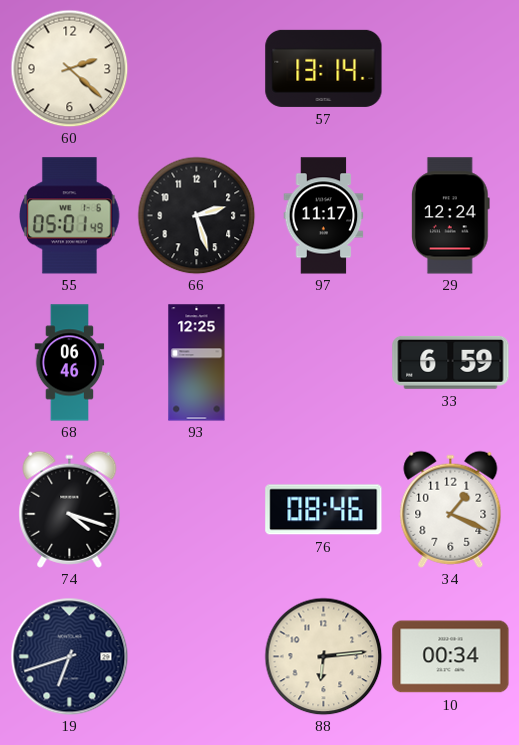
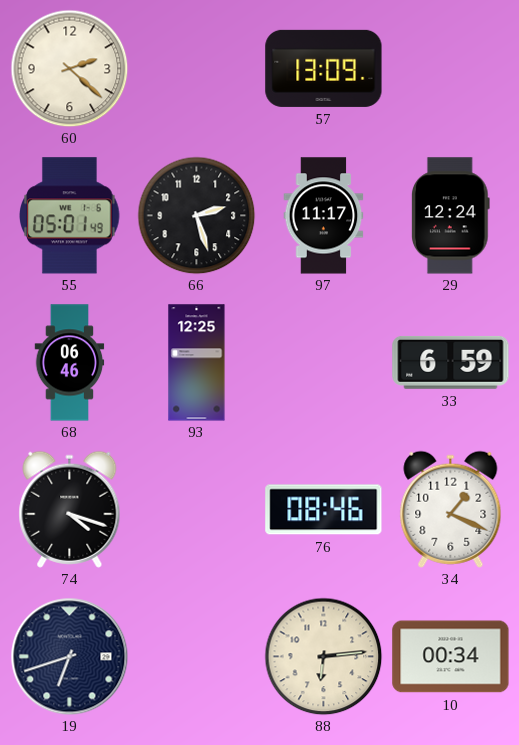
57: 13:14 -> 13:09 (324, 68)
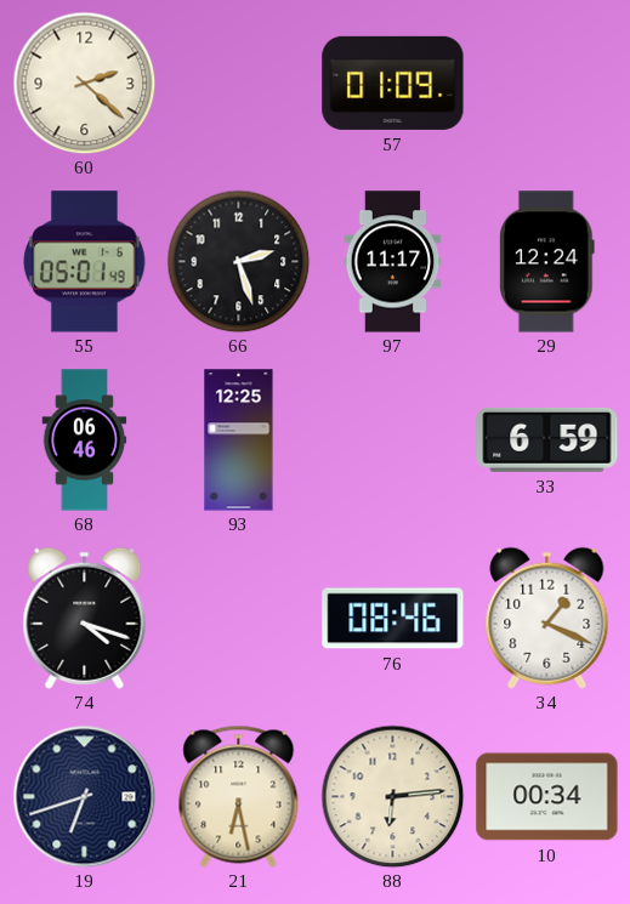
57: 13:09 -> 01:09 (393, 83)
21: none -> 6:28 (239, 796)
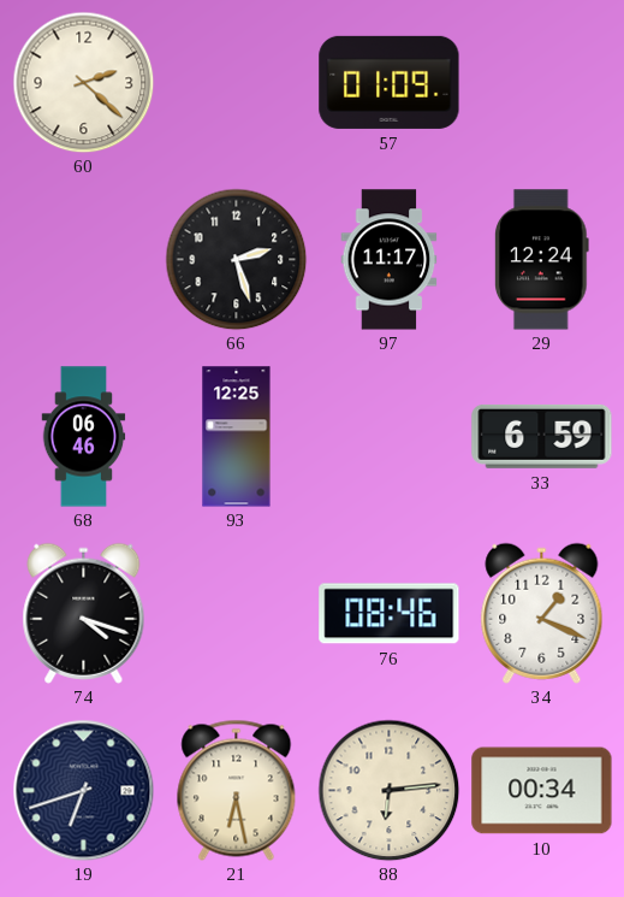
55: 05:01 -> none (85, 262)
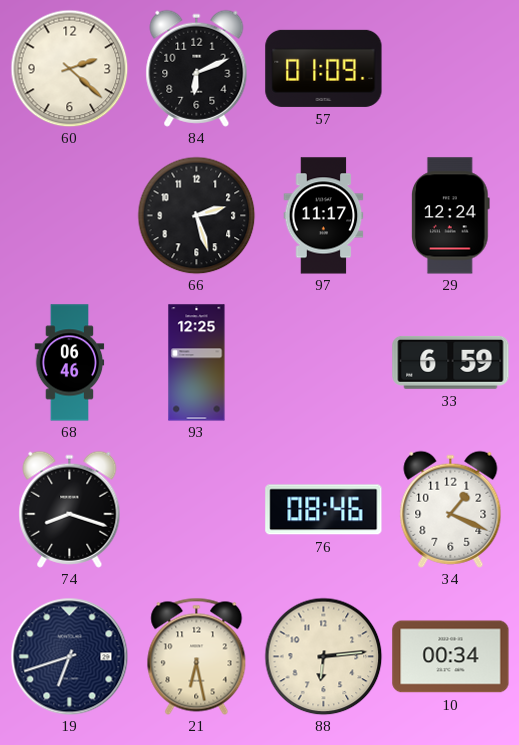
84: none -> 6:11 (197, 68)
74: 4:18 -> 8:18 (70, 509)
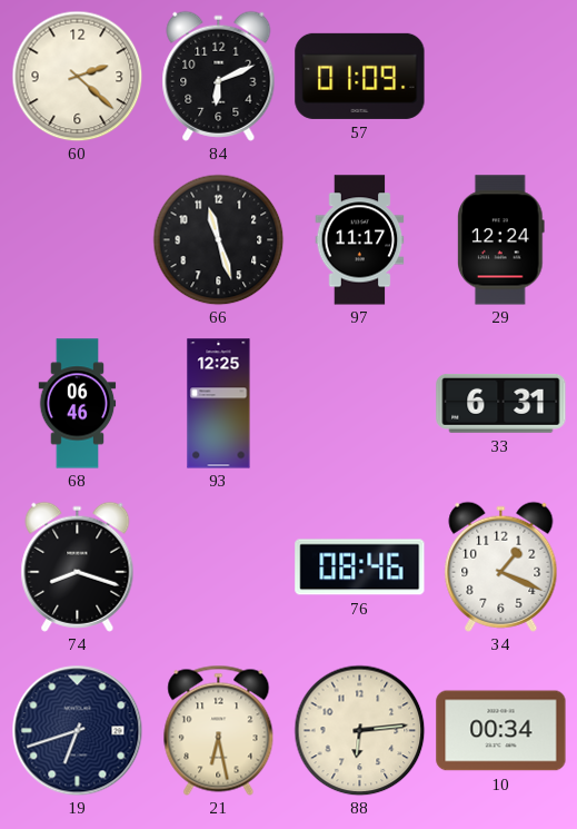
66: 2:27 -> 11:27 (218, 239)
33: 6:59 -> 6:31 (501, 403)
